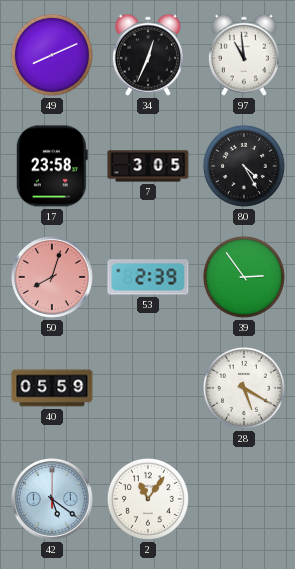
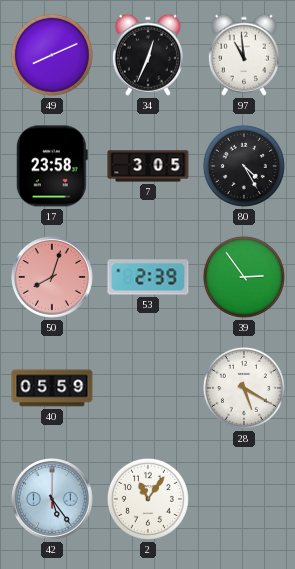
42: 5:21 -> 5:24 (53, 500)
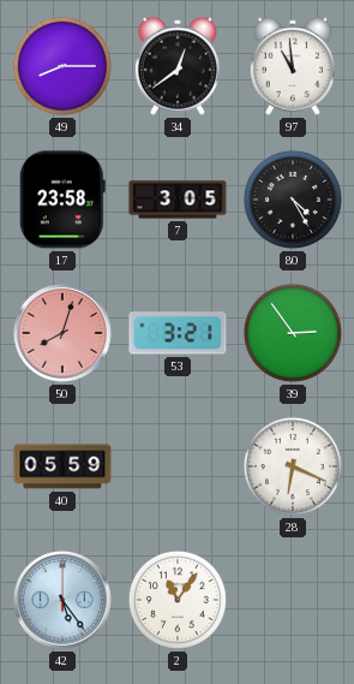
49: 8:11 -> 8:15 (62, 66)
34: 12:34 -> 12:39 (178, 66)
53: 2:39 -> 3:21 (178, 333)
28: 5:20 -> 6:19 (293, 466)
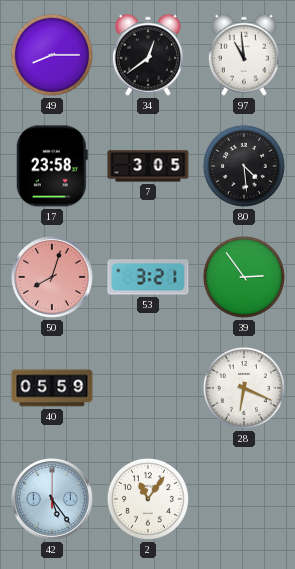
80: 4:25 -> 4:29 (244, 166)
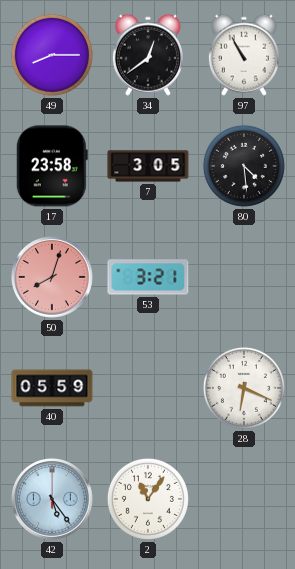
97: 10:59 -> 10:55 (244, 55)
39: 2:54 -> none (244, 277)
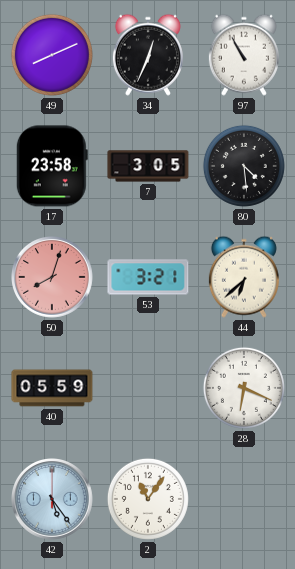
49: 8:15 -> 8:11 (52, 55)
34: 12:39 -> 12:34 (148, 55)
44: none -> 6:38 (244, 277)
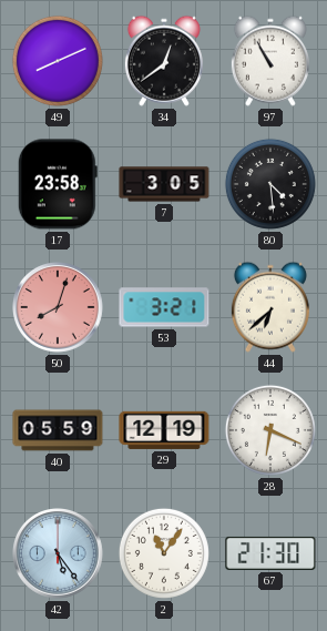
34: 12:34 -> 12:39 (164, 61)
29: none -> 12:19 (164, 430)
67: none -> 21:30 (270, 553)
